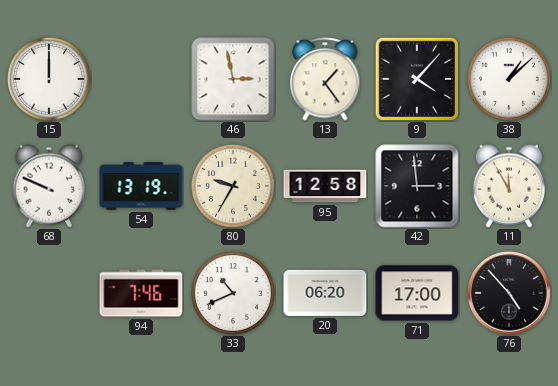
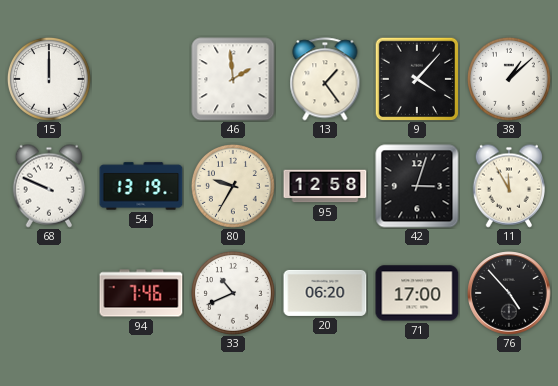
46: 2:58 -> 1:59 (233, 79)
42: 2:59 -> 3:03 (417, 186)
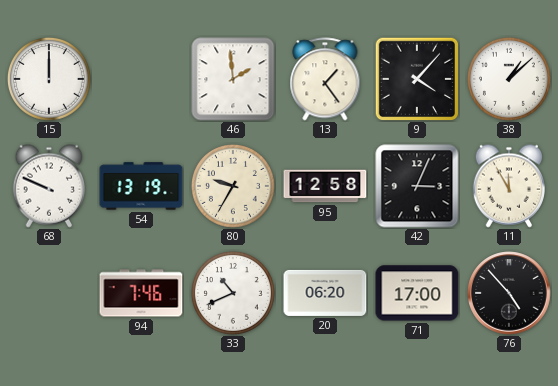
42: 3:03 -> 3:04 (417, 186)
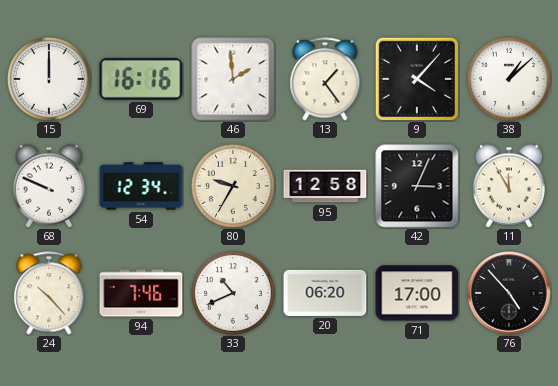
69: none -> 16:16 (141, 79)
54: 13:19 -> 12:34 (141, 186)
24: none -> 10:23 (49, 293)
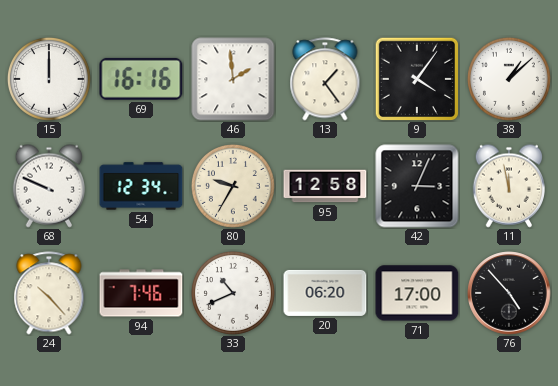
9: 4:07 -> 4:06 (416, 78)
11: 11:55 -> 11:58 (508, 186)
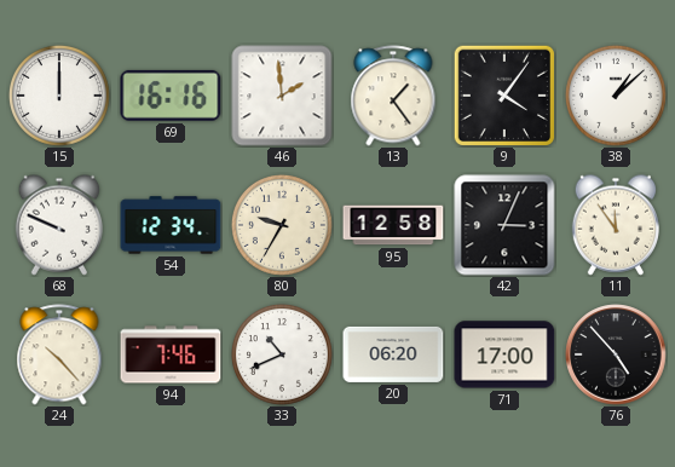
11: 11:58 -> 11:54 (615, 225)
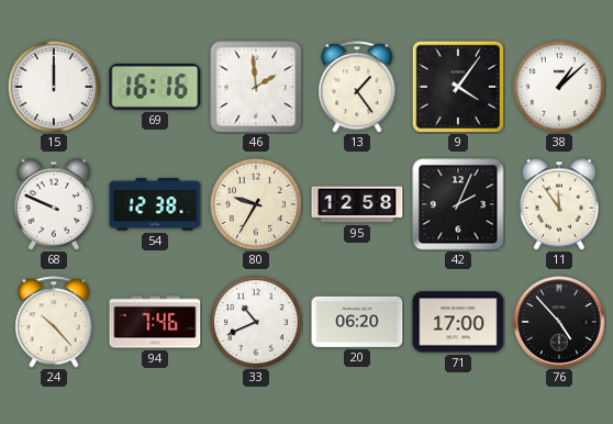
54: 12:34 -> 12:38 (155, 204)
42: 3:04 -> 2:04 (458, 204)
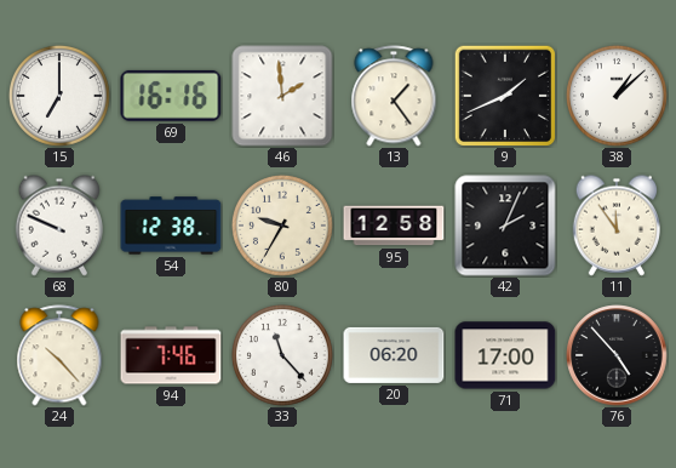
15: 12:00 -> 7:00 (59, 96)
9: 4:06 -> 1:41 (504, 95)
33: 10:41 -> 11:23 (282, 355)
